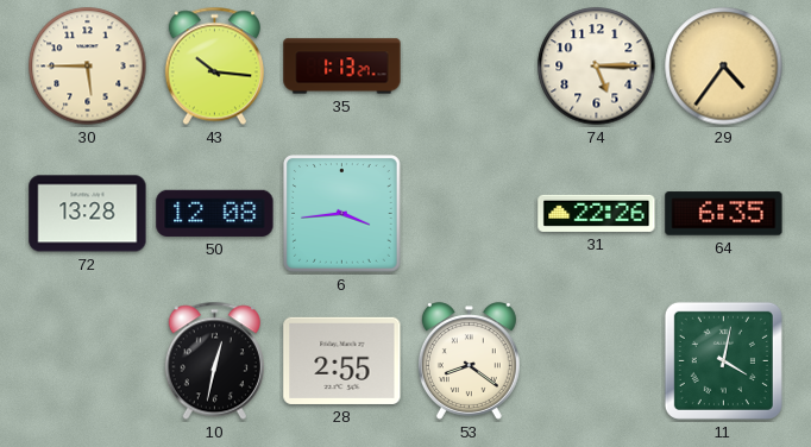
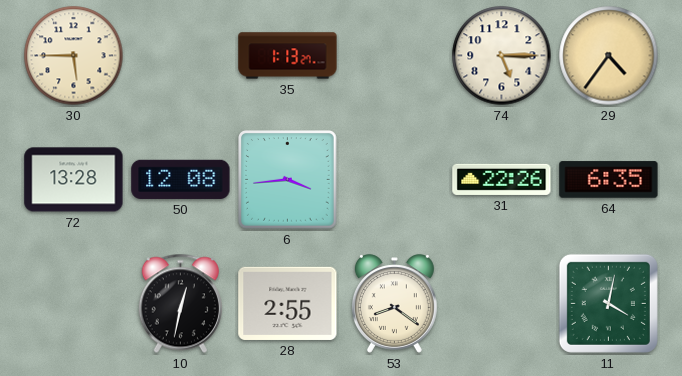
43: 10:16 -> none (214, 67)
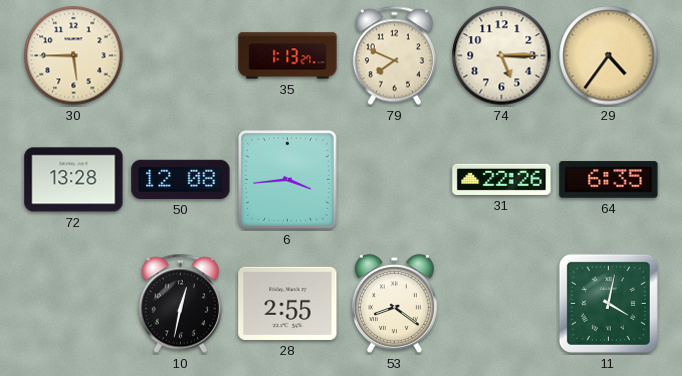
79: none -> 7:49 (394, 56)
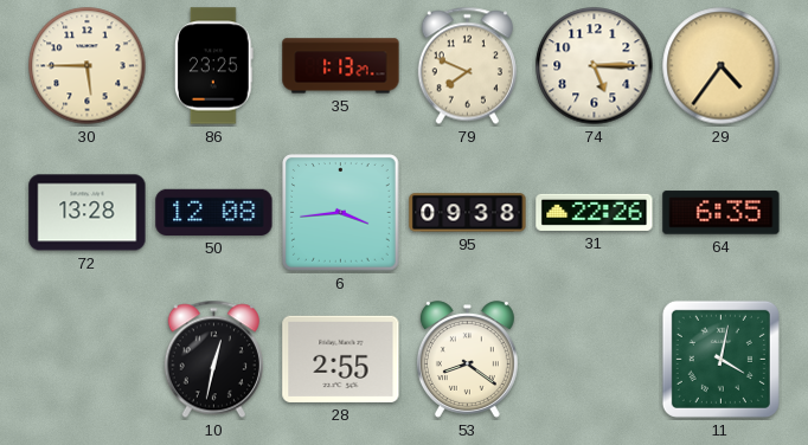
86: none -> 23:25 (213, 66)
95: none -> 09:38 (468, 213)
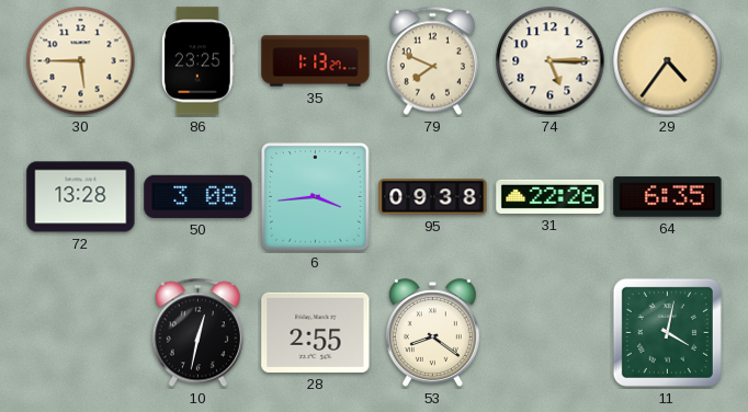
50: 12:08 -> 3:08 (199, 196)
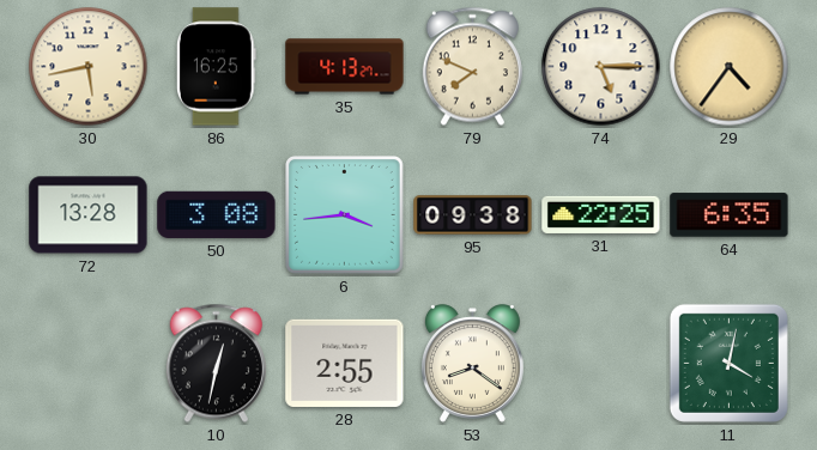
30: 5:45 -> 5:43 (89, 67)
86: 23:25 -> 16:25 (216, 67)
35: 1:13 -> 4:13 (345, 67)
31: 22:26 -> 22:25 (601, 214)
